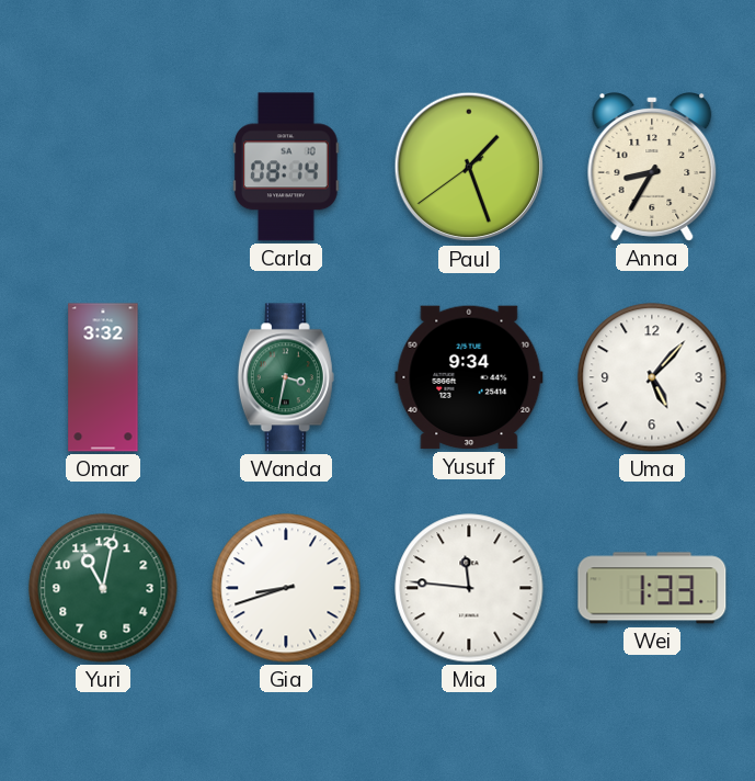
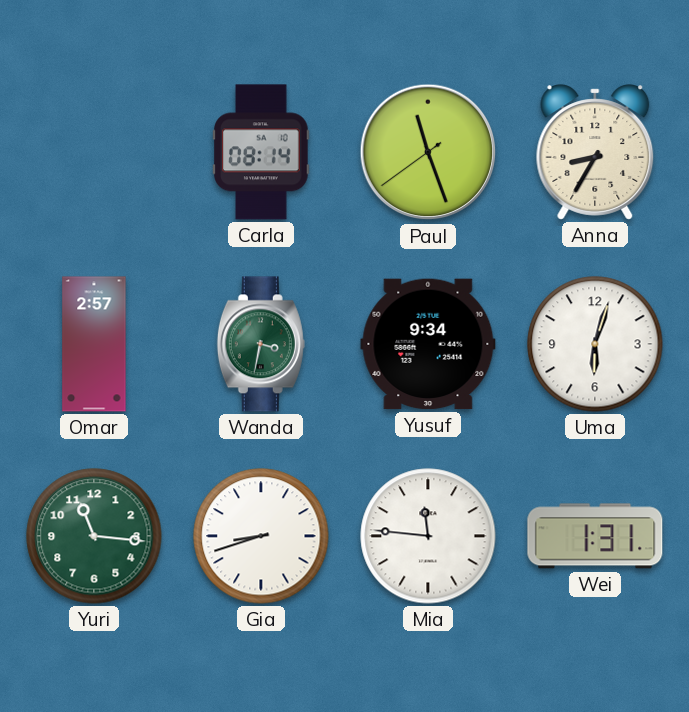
Paul: 1:26 -> 11:26 (428, 152)
Omar: 3:32 -> 2:57 (94, 344)
Uma: 5:07 -> 6:03 (595, 344)
Yuri: 11:02 -> 11:16 (94, 536)
Wei: 1:33 -> 1:31 (595, 536)
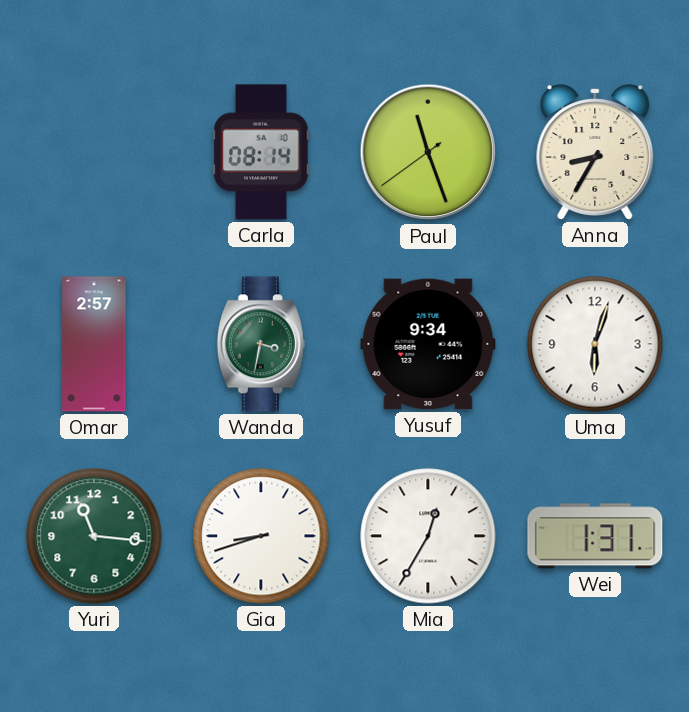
Mia: 11:46 -> 12:35 (428, 536)
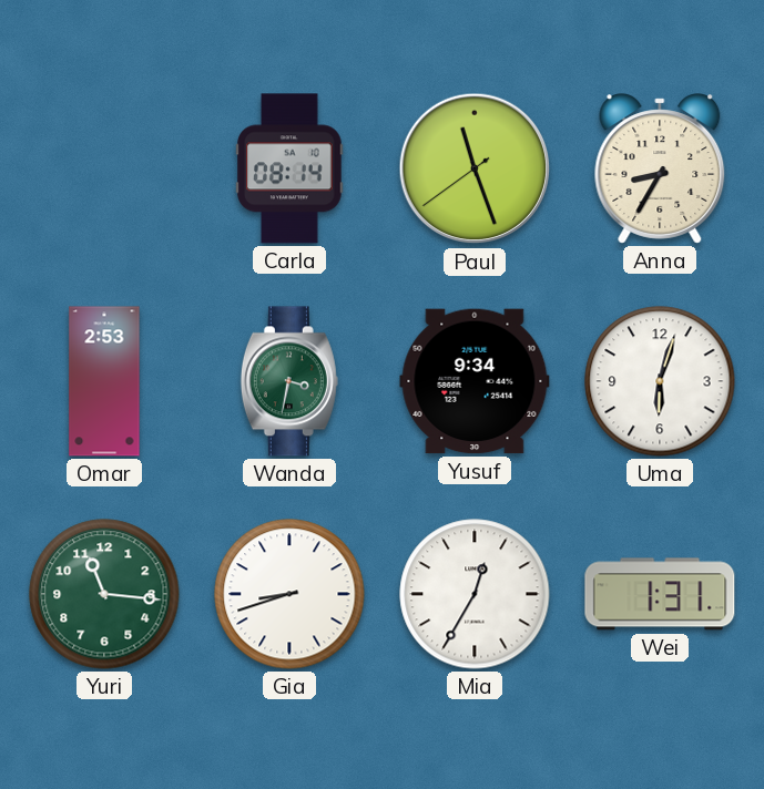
Omar: 2:57 -> 2:53 (104, 381)
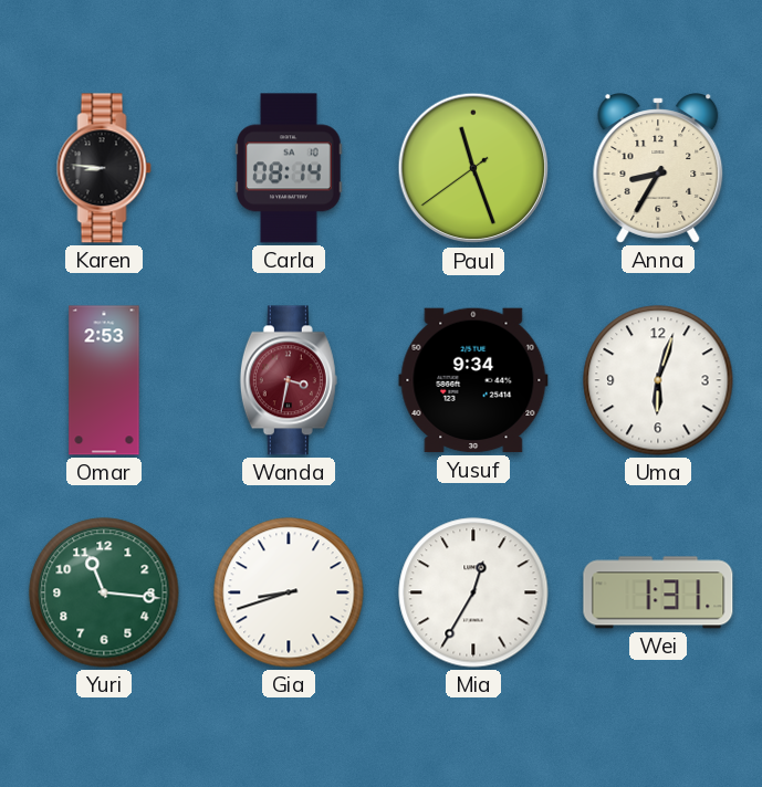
Karen: none -> 8:46 (104, 168)
Wanda dial: green -> burgundy (289, 380)
